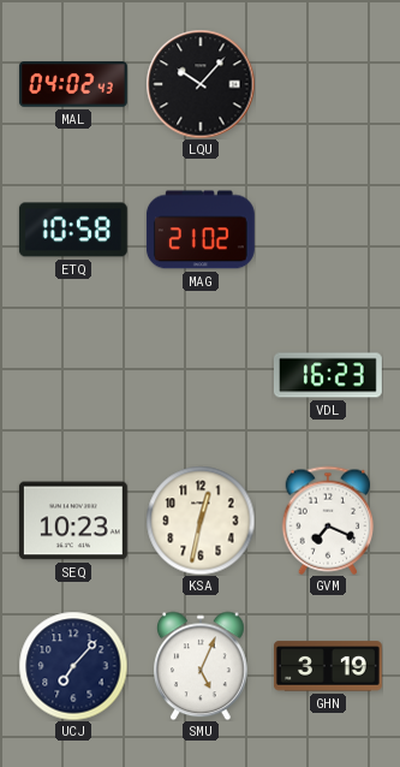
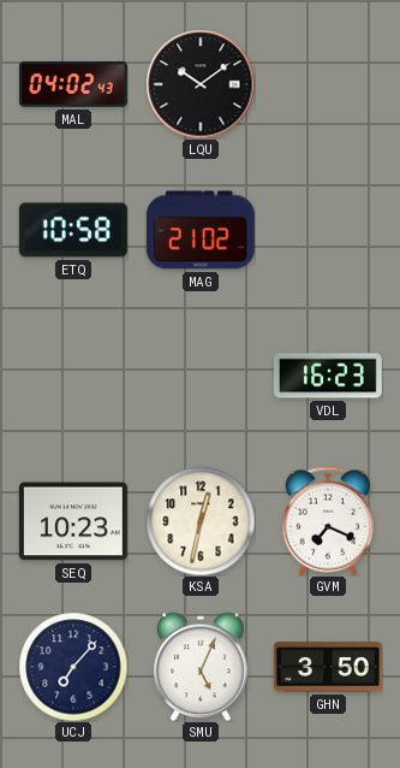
LQU: 10:07 -> 10:09 (201, 84)
GHN: 3:19 -> 3:50 (328, 667)
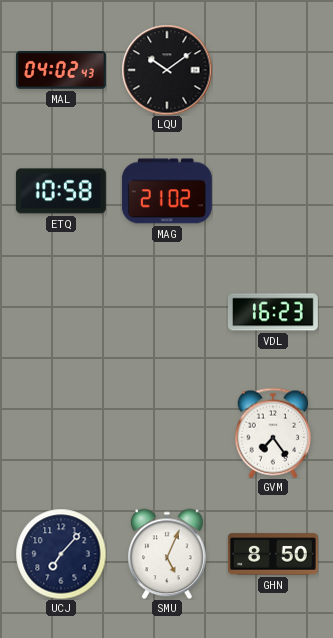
SEQ: 10:23 -> none (73, 521)
KSA: 12:32 -> none (201, 521)
GVM: 7:19 -> 7:24 (273, 433)
GHN: 3:50 -> 8:50 (273, 554)
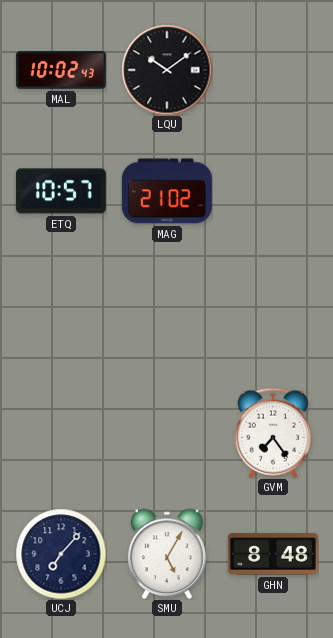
MAL: 04:02 -> 10:02 (61, 70)
ETQ: 10:58 -> 10:57 (61, 191)
VDL: 16:23 -> none (273, 312)
SMU: 5:04 -> 5:05 (168, 554)
GHN: 8:50 -> 8:48 (273, 554)
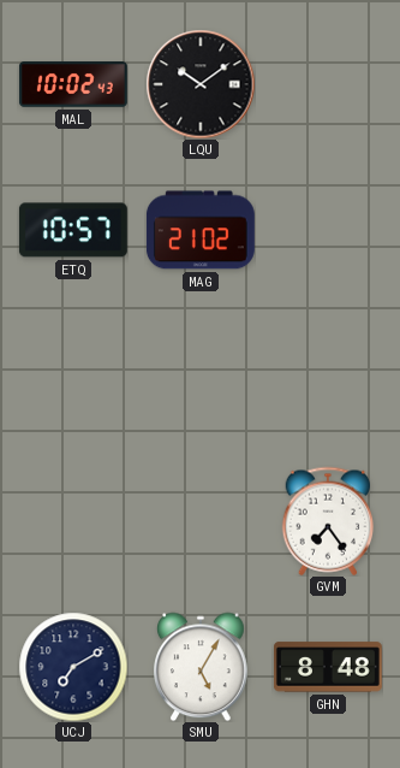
UCJ: 7:07 -> 7:10 (73, 667)
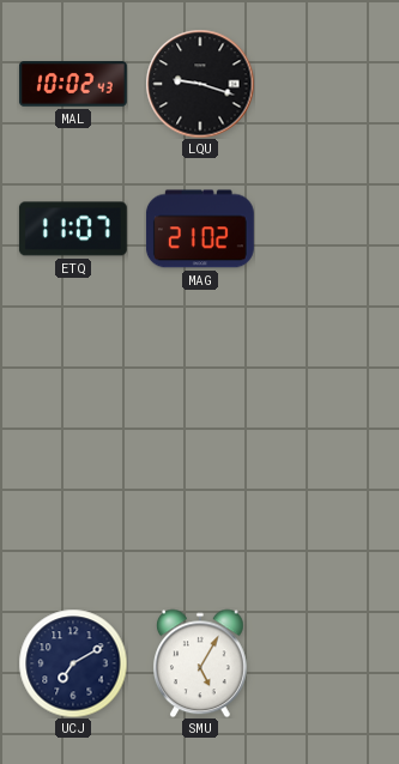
LQU: 10:09 -> 9:18 (200, 84)
ETQ: 10:57 -> 11:07 (73, 229)
GVM: 7:24 -> none (328, 521)
GHN: 8:48 -> none (328, 667)
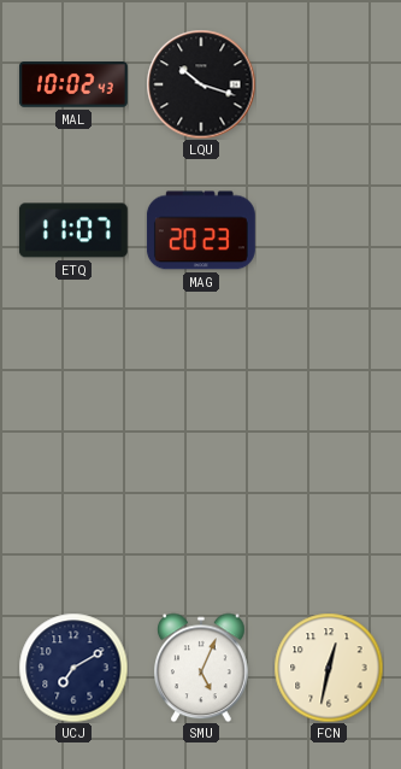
LQU: 9:18 -> 10:18 (201, 84)
MAG: 21:02 -> 20:23 (201, 230)
SMU: 5:05 -> 5:04 (202, 668)
FCN: none -> 12:32 (329, 668)
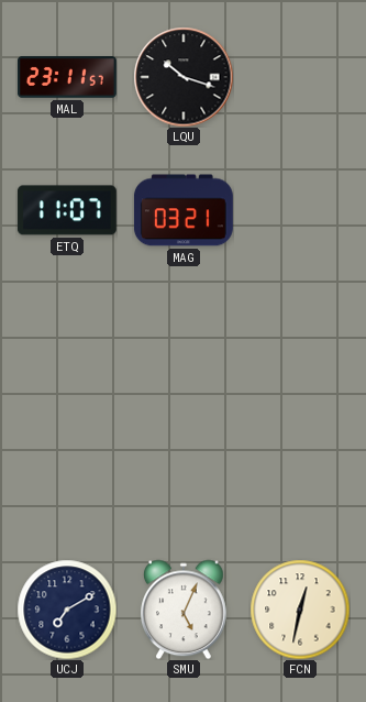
MAL: 10:02 -> 23:11 (67, 77)
MAG: 20:23 -> 03:21 (184, 210)
